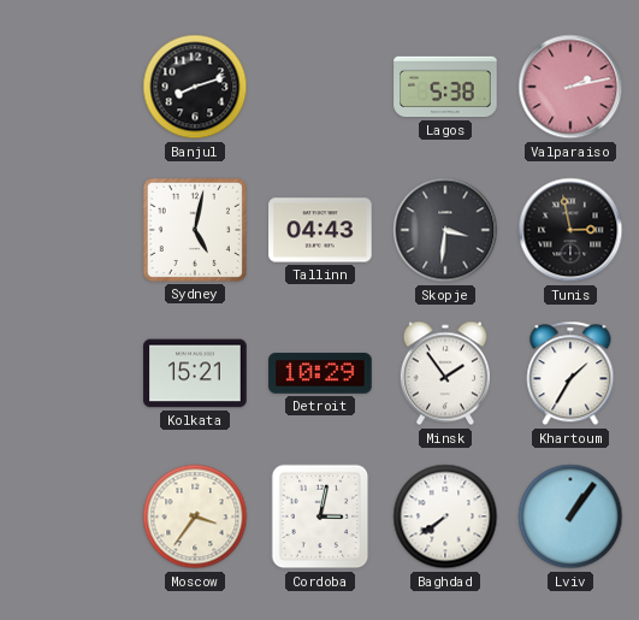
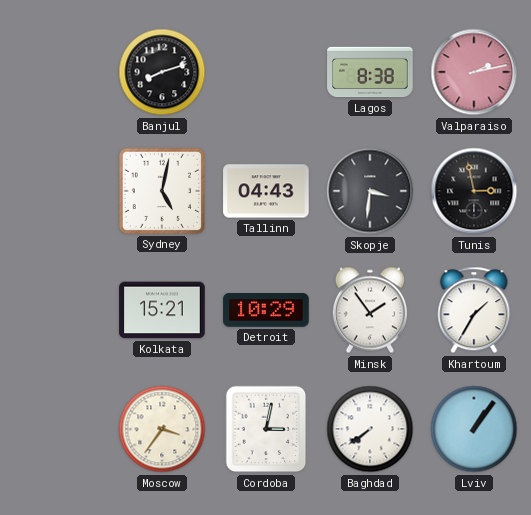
Lagos: 5:38 -> 8:38 (370, 72)
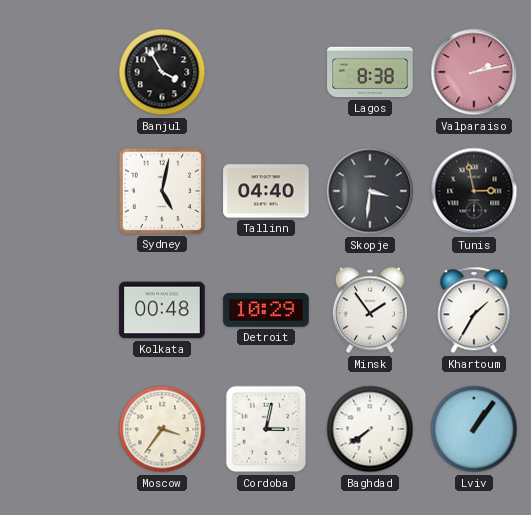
Banjul: 8:12 -> 3:55 (162, 72)
Tallinn: 04:43 -> 04:40 (266, 191)
Kolkata: 15:21 -> 00:48 (162, 310)
